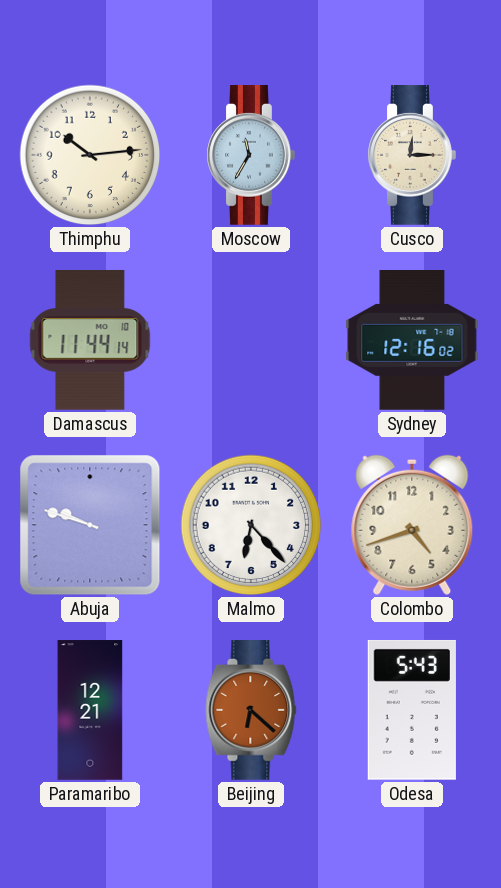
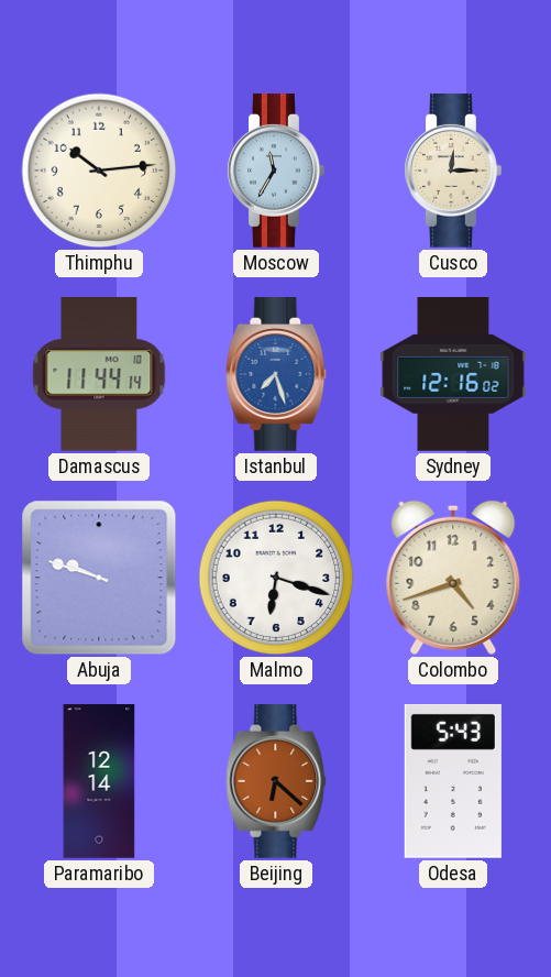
Istanbul: none -> 7:27 (276, 375)
Malmo: 6:23 -> 6:18 (276, 578)
Paramaribo: 12:21 -> 12:14 (99, 781)
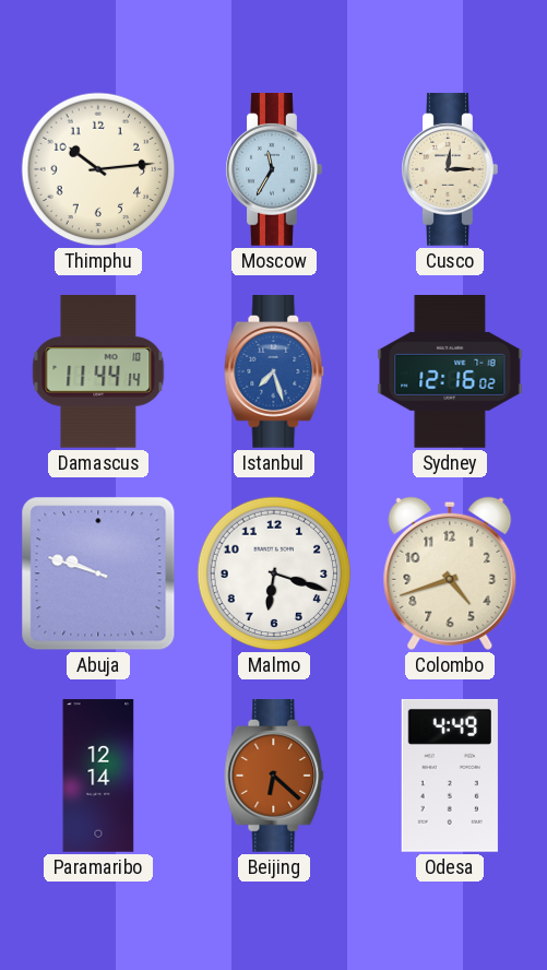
Odesa: 5:43 -> 4:49 (450, 776)
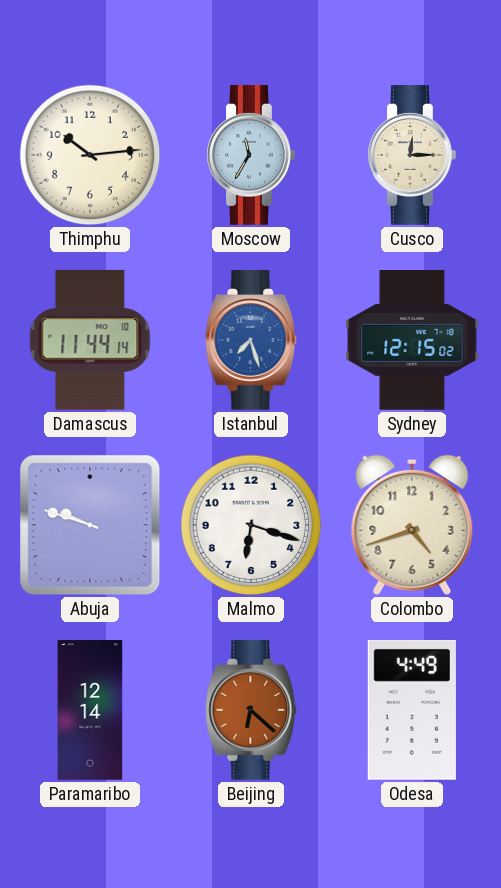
Sydney: 12:16 -> 12:15 (412, 341)
